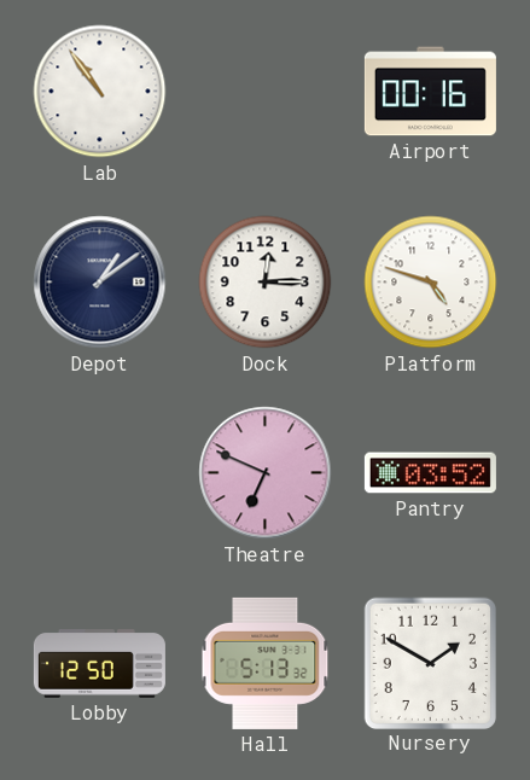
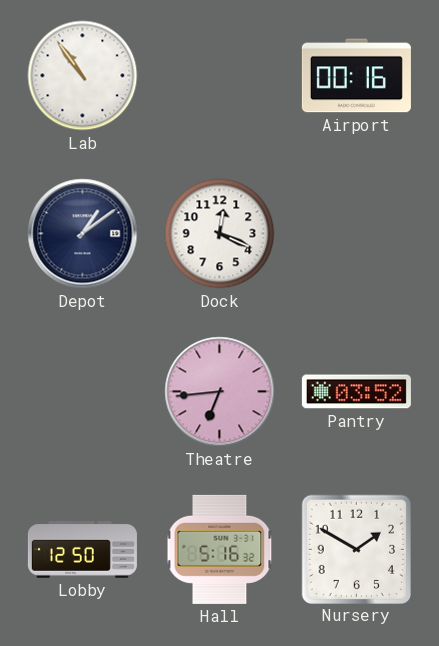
Dock: 12:15 -> 12:19 (220, 234)
Platform: 4:48 -> none (431, 283)
Theatre: 6:49 -> 6:44 (220, 392)
Hall: 5:13 -> 5:16 (220, 549)
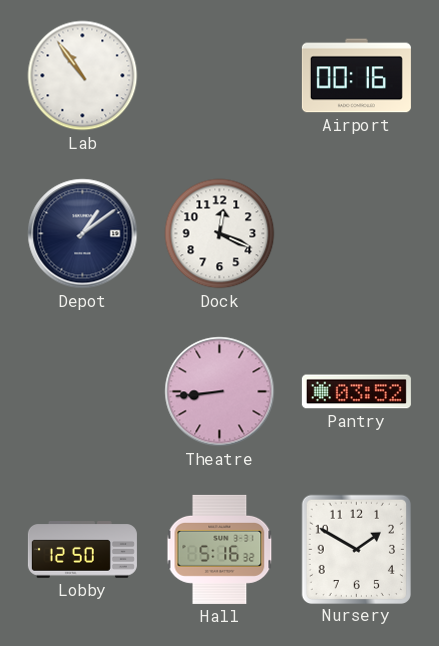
Theatre: 6:44 -> 8:44 (220, 392)
